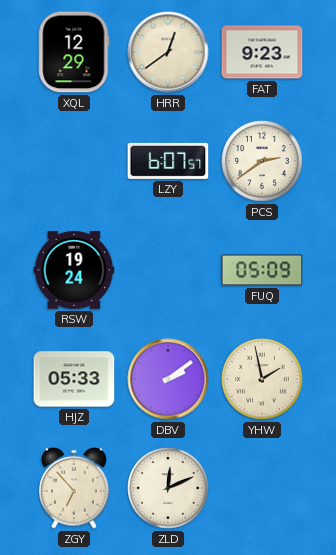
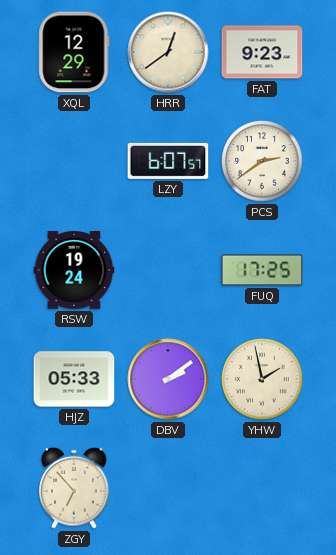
FUQ: 05:09 -> 17:25 (262, 270)
ZLD: 12:11 -> none (168, 488)
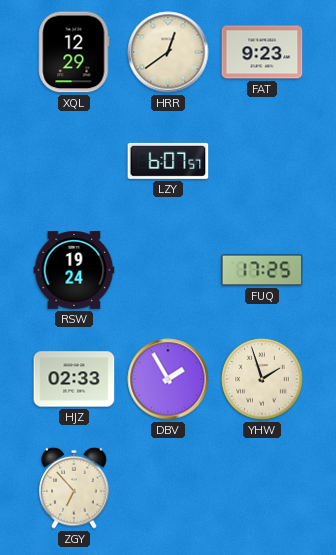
PCS: 2:39 -> none (262, 161)
HJZ: 05:33 -> 02:33 (74, 379)
DBV: 2:09 -> 1:55 (168, 379)
YHW: 1:58 -> 1:57 (262, 379)
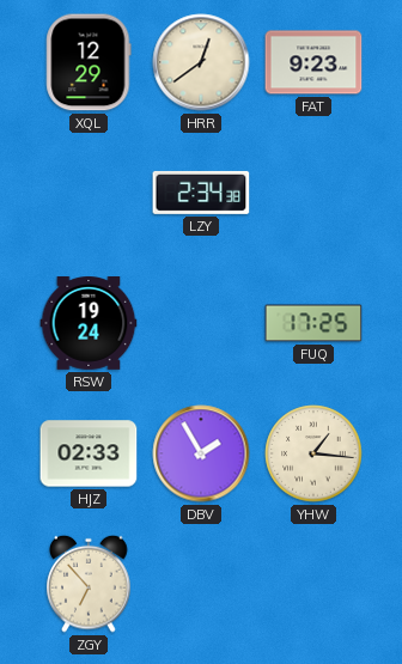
LZY: 6:07 -> 2:34 (201, 193)
YHW: 1:57 -> 1:16 (313, 453)
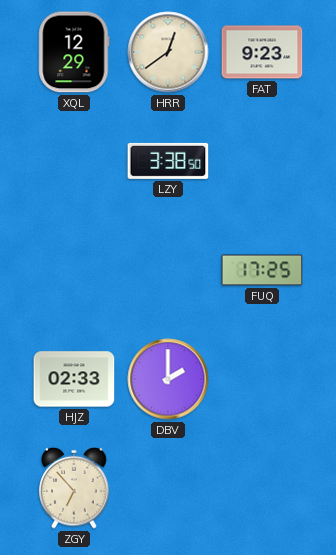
LZY: 2:34 -> 3:38 (168, 161)
RSW: 19:24 -> none (89, 324)
DBV: 1:55 -> 2:00 (168, 379)
YHW: 1:16 -> none (313, 453)
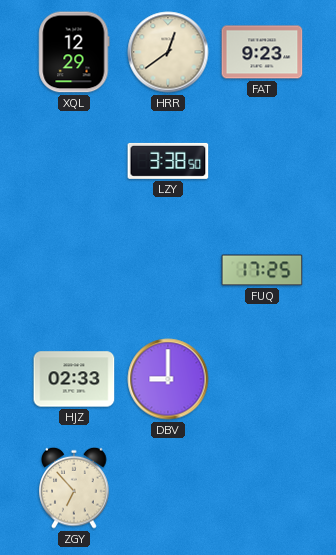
DBV: 2:00 -> 9:00 (168, 379)
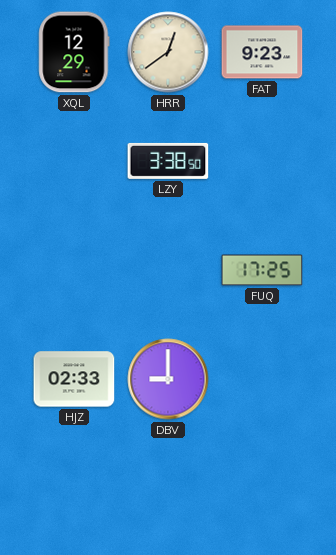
ZGY: 6:53 -> none (74, 488)
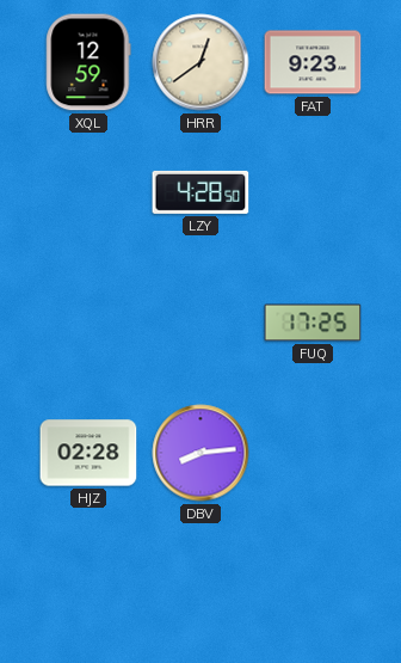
XQL: 12:29 -> 12:59 (88, 62)
LZY: 3:38 -> 4:28 (200, 192)
HJZ: 02:33 -> 02:28 (88, 453)
DBV: 9:00 -> 8:14 (200, 453)
